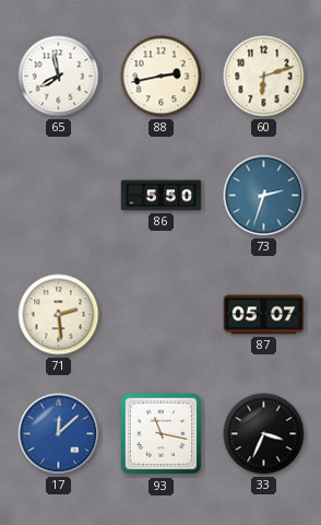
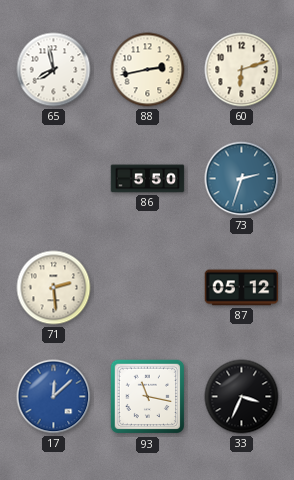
87: 05:07 -> 05:12 (242, 288)
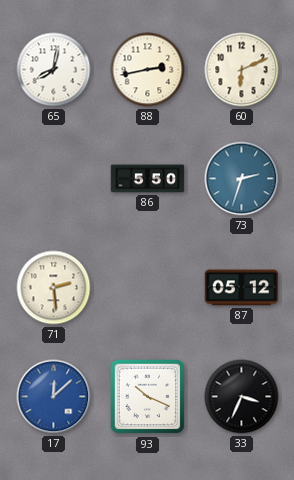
65: 7:58 -> 8:02 (54, 70)
60: 6:12 -> 6:11 (242, 70)
93: 11:17 -> 10:19 (148, 397)
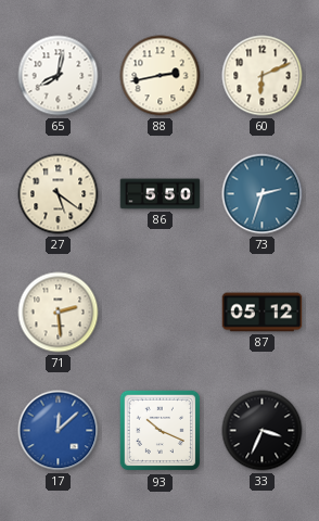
27: none -> 5:21 (59, 194)
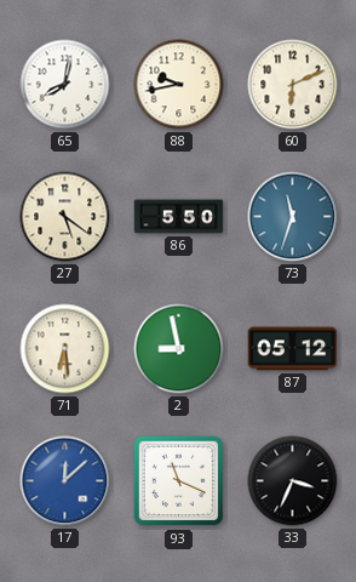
88: 2:43 -> 9:43 (179, 85)
73: 2:33 -> 11:33 (293, 217)
71: 2:29 -> 6:29 (65, 349)
2: none -> 8:58 (179, 349)
93: 10:19 -> 11:19 (179, 481)
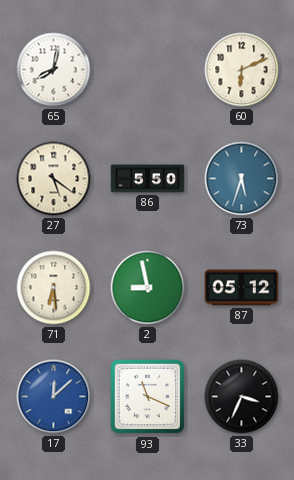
88: 9:43 -> none (179, 85)
73: 11:33 -> 5:33 (242, 179)
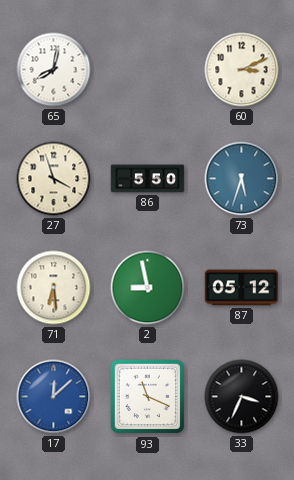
60: 6:11 -> 3:11 (242, 70)
27: 5:21 -> 3:57 (54, 179)
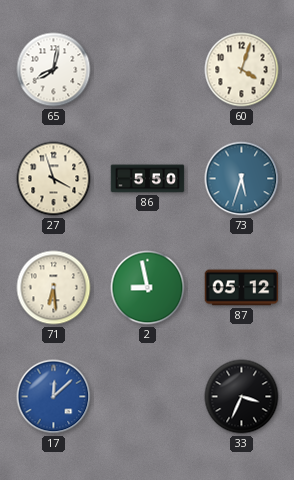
60: 3:11 -> 4:03 (242, 70)
93: 11:19 -> none (148, 397)
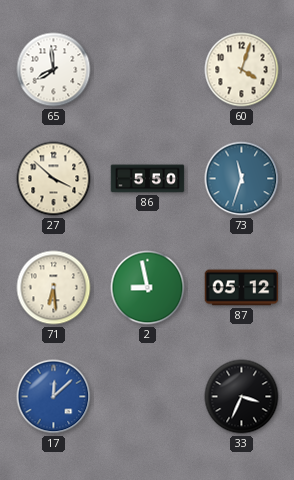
65: 8:02 -> 7:59 (54, 70)
27: 3:57 -> 3:52 (54, 179)
73: 5:33 -> 11:33 (242, 179)
